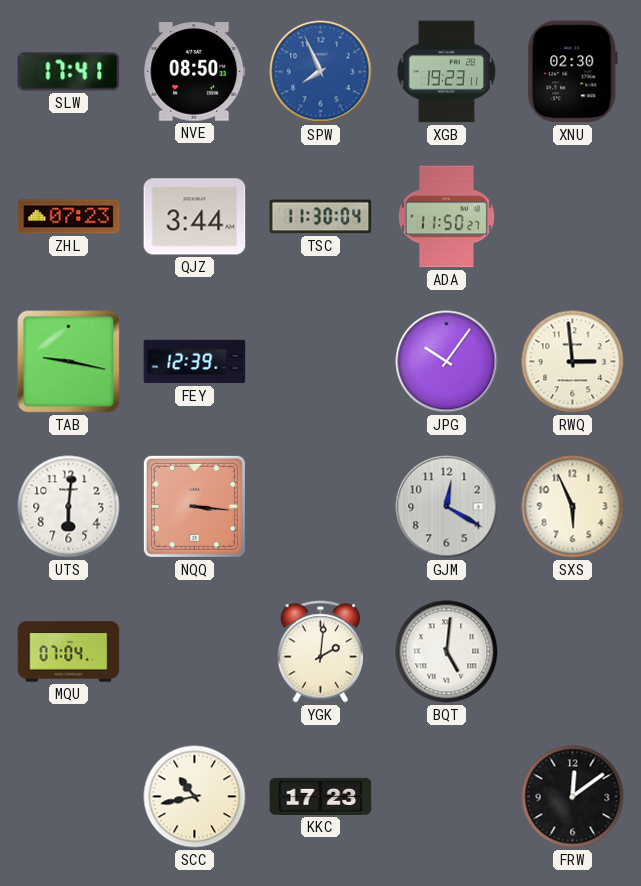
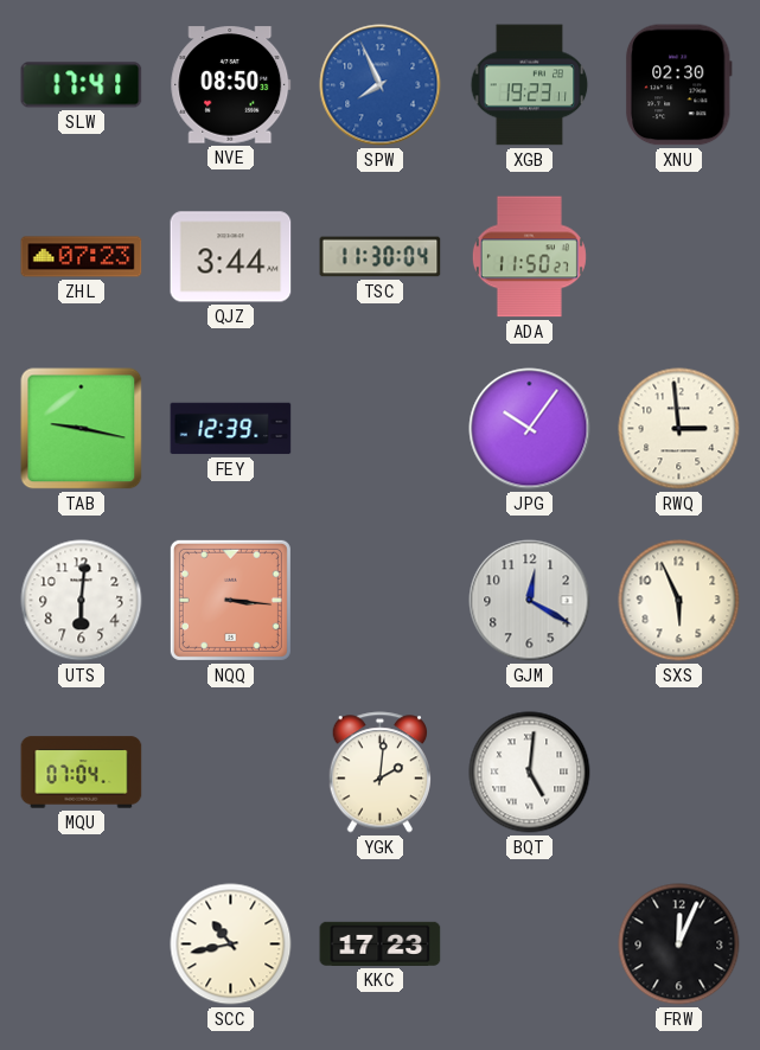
FRW: 12:09 -> 12:04 (679, 945)
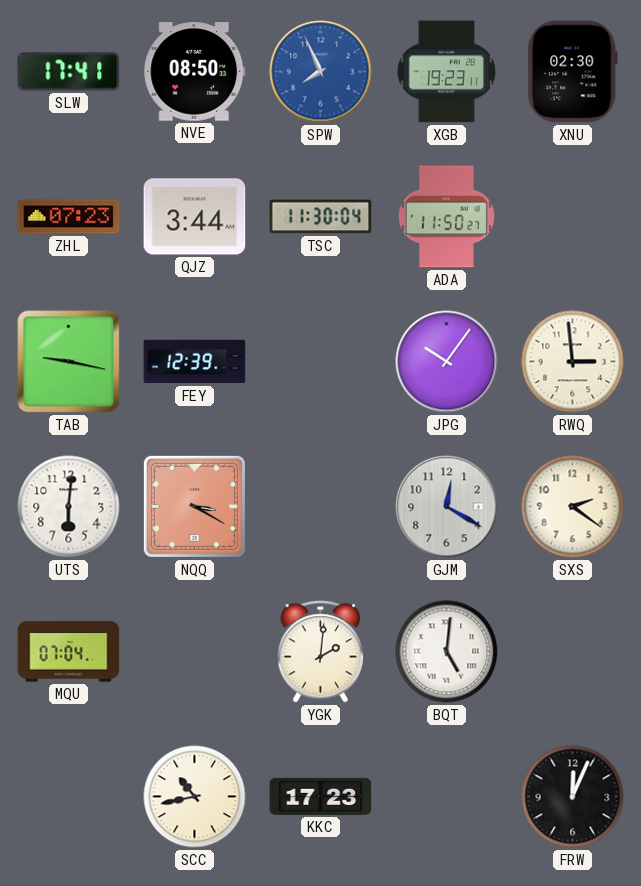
NQQ: 3:16 -> 3:20 (194, 506)
SXS: 5:56 -> 2:21 (573, 507)
